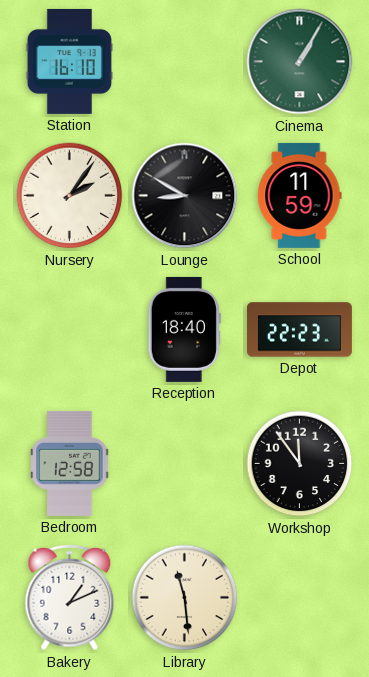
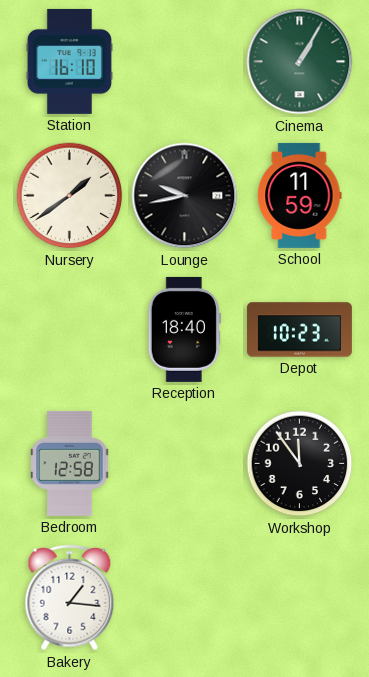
Nursery: 2:06 -> 1:39 (70, 196)
Lounge: 8:50 -> 9:43 (185, 196)
Depot: 22:23 -> 10:23 (299, 330)
Bakery: 1:11 -> 1:16 (70, 598)
Library: 11:29 -> none (185, 598)
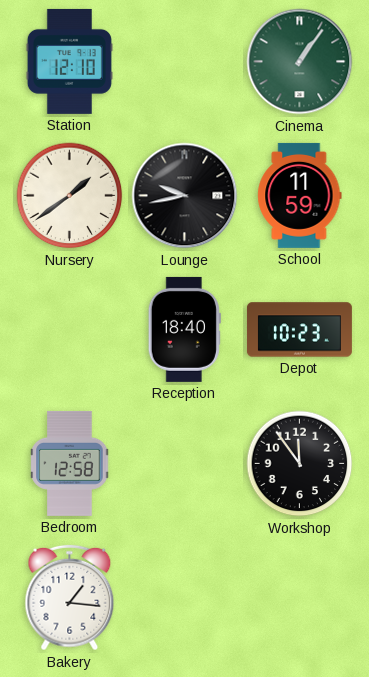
Station: 16:10 -> 12:10 (69, 61)
Cinema: 1:05 -> 1:06 (300, 62)
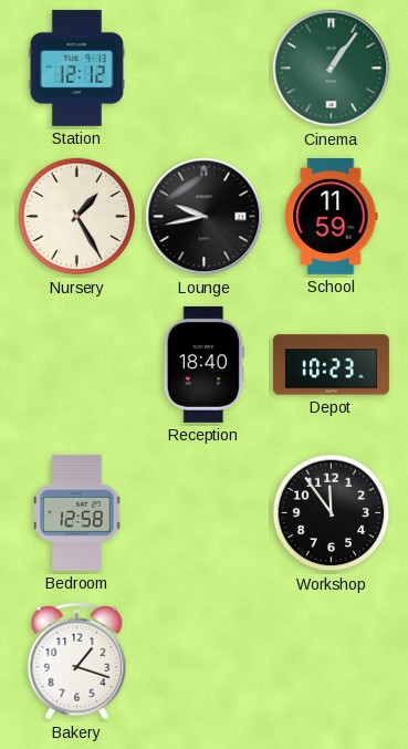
Station: 12:10 -> 12:12 (76, 67)
Nursery: 1:39 -> 1:25 (77, 217)
Bakery: 1:16 -> 1:18 (77, 662)
